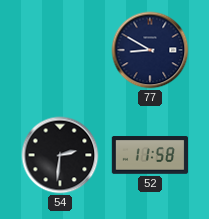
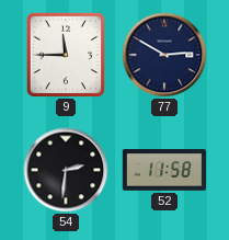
9: none -> 11:45 (66, 55)
77: 8:50 -> 2:50 (164, 55)
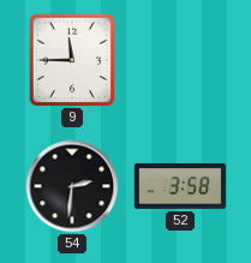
77: 2:50 -> none (164, 55)
52: 11:58 -> 3:58 (180, 186)
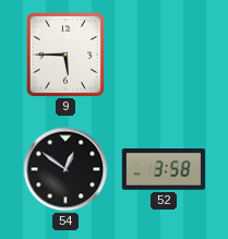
9: 11:45 -> 5:45 (65, 55)
54: 2:31 -> 12:51 (65, 169)
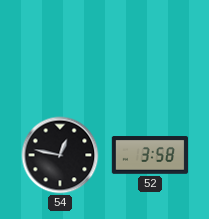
9: 5:45 -> none (65, 55)
54: 12:51 -> 12:47 (60, 155)
